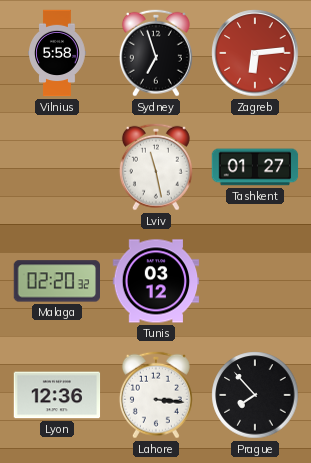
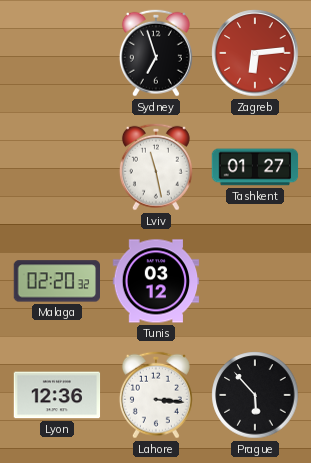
Vilnius: 5:58 -> none (57, 53)
Prague: 7:53 -> 5:53 (255, 395)
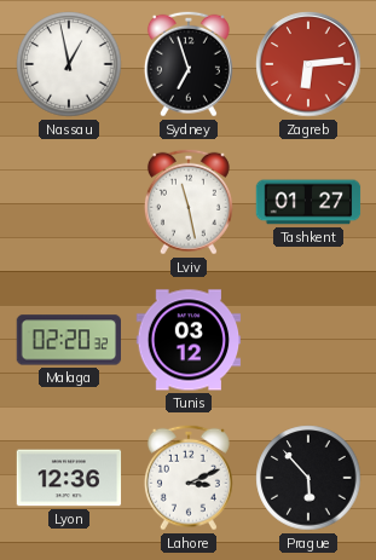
Nassau: none -> 12:58 (69, 64)
Lahore: 3:16 -> 3:11 (189, 478)
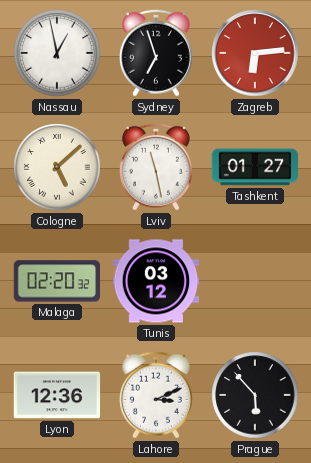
Cologne: none -> 5:08 (57, 167)
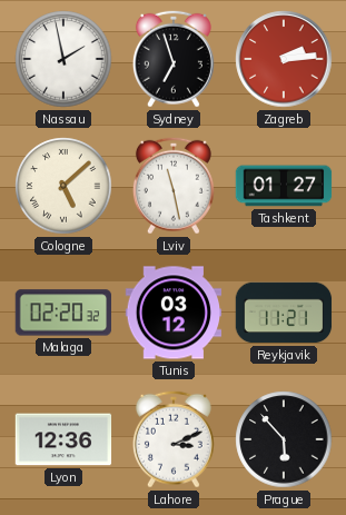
Nassau: 12:58 -> 1:58 (63, 59)
Zagreb: 6:14 -> 2:14 (284, 59)
Reykjavik: none -> 11:21 (284, 313)
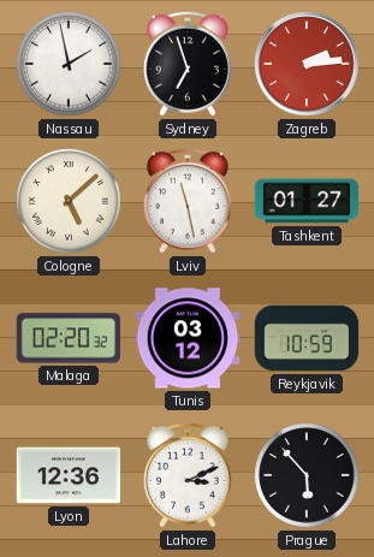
Reykjavik: 11:21 -> 10:59 (307, 338)
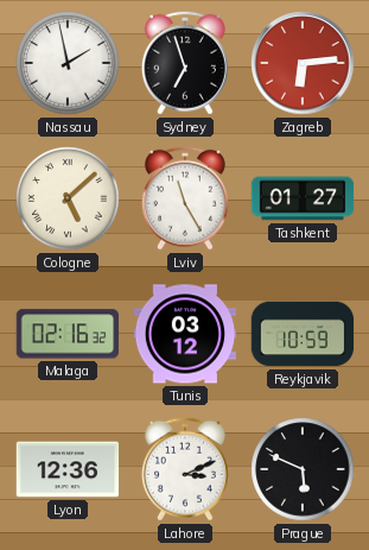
Zagreb: 2:14 -> 6:14 (303, 63)
Lviv: 11:28 -> 11:25 (185, 198)
Malaga: 02:20 -> 02:16 (66, 334)
Prague: 5:53 -> 5:49 (303, 469)
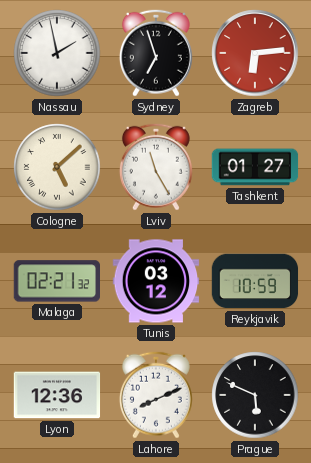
Malaga: 02:16 -> 02:21 (56, 281)
Lahore: 3:11 -> 8:11 (156, 395)
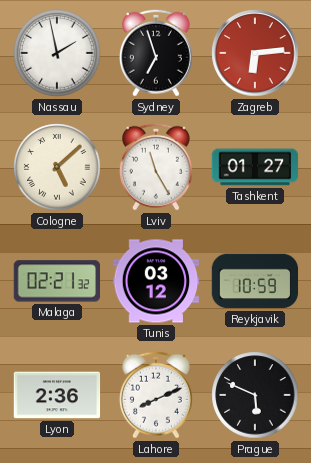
Lyon: 12:36 -> 2:36 (57, 395)
